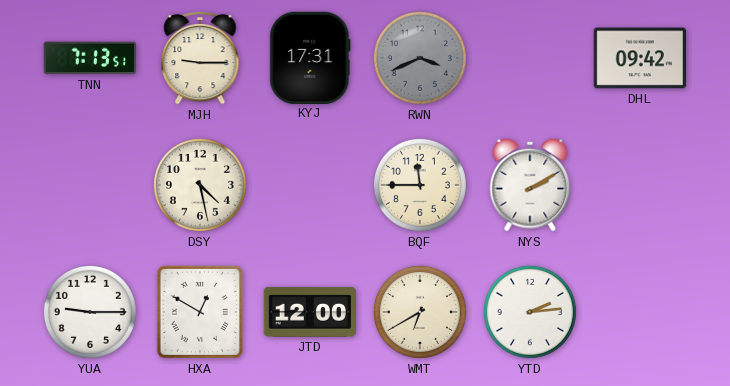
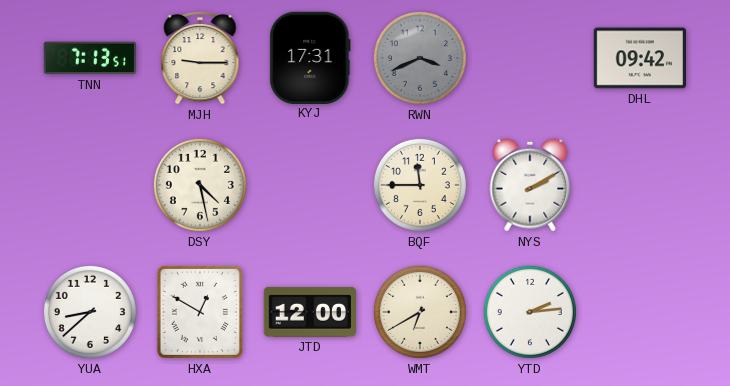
YUA: 9:15 -> 8:38 (90, 312)
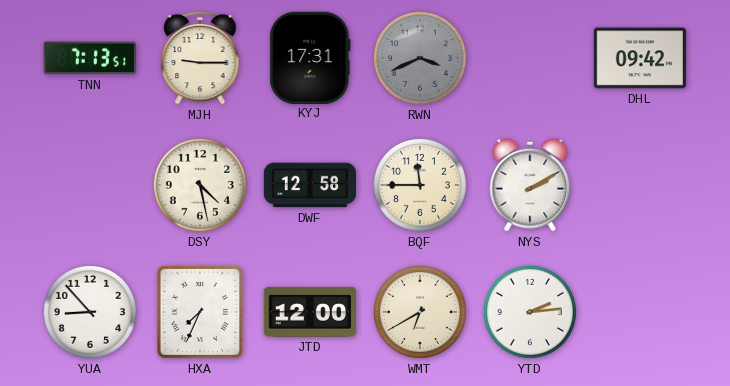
DWF: none -> 12:58 (310, 185)
YUA: 8:38 -> 8:53 (90, 312)
HXA: 12:50 -> 7:34 (200, 312)
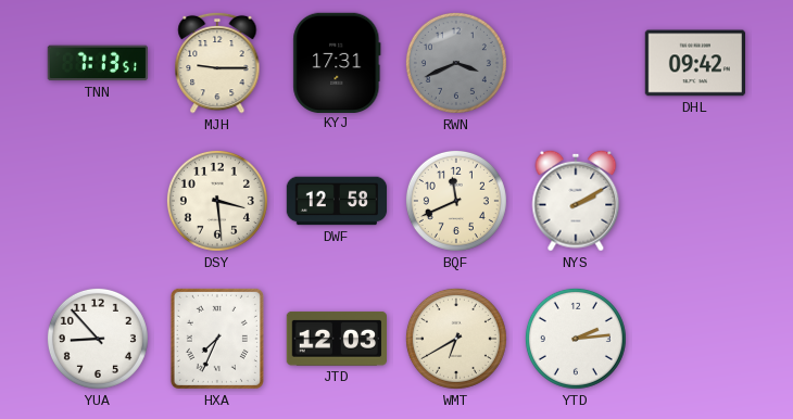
DSY: 4:28 -> 3:29 (217, 201)
BQF: 11:45 -> 11:41 (456, 201)
JTD: 12:00 -> 12:03 (336, 339)
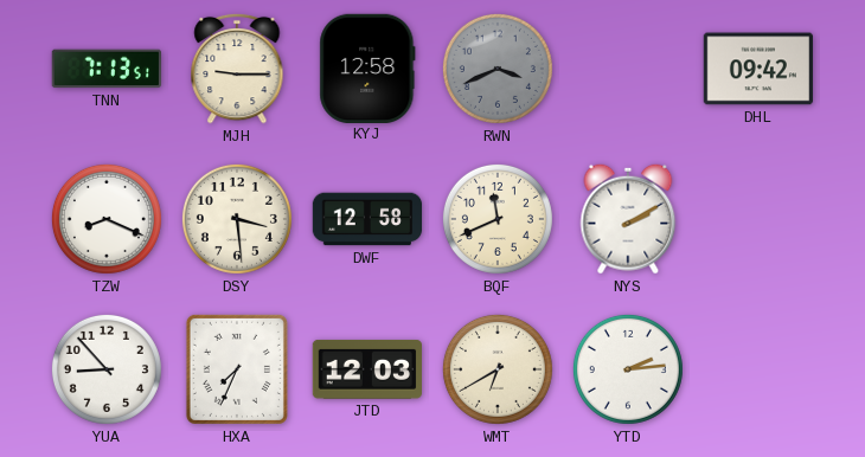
KYJ: 17:31 -> 12:58 (367, 67)
TZW: none -> 8:19 (107, 219)
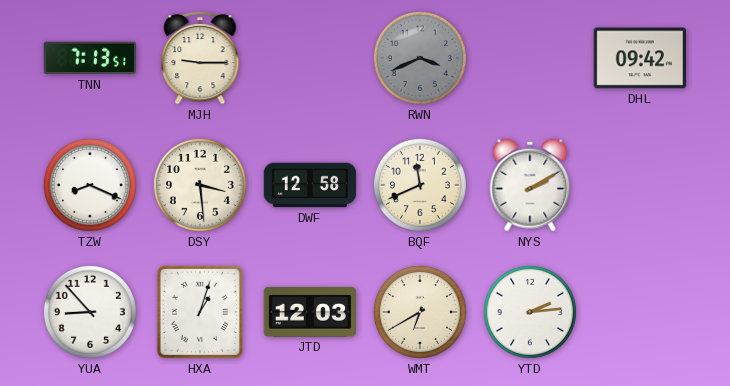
KYJ: 12:58 -> none (367, 67)
HXA: 7:34 -> 1:03 (200, 312)
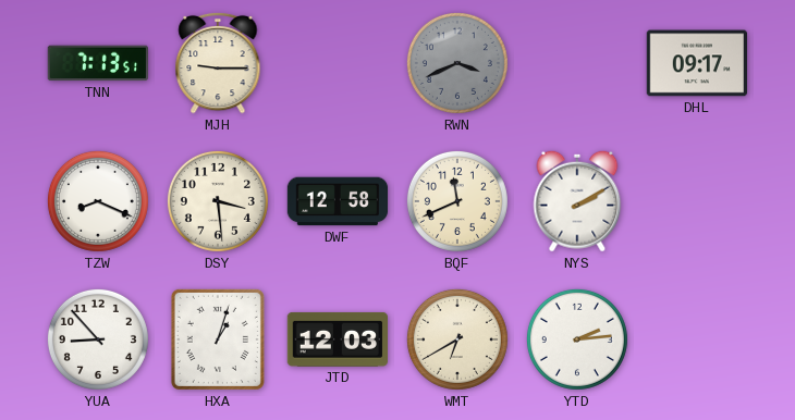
DHL: 09:42 -> 09:17 (696, 63)
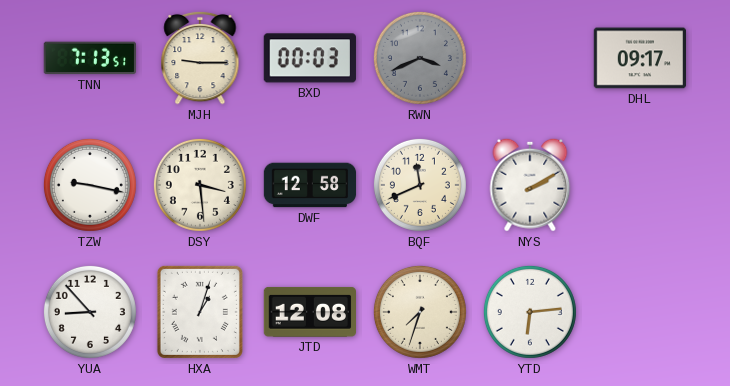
BXD: none -> 00:03 (310, 58)
TZW: 8:19 -> 9:17 (90, 185)
JTD: 12:03 -> 12:08 (309, 312)
WMT: 6:40 -> 7:33 (420, 312)
YTD: 2:14 -> 6:14 (530, 312)
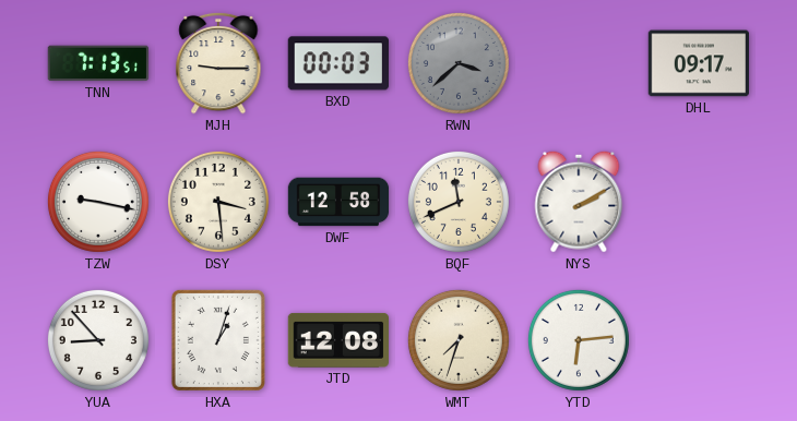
RWN: 3:41 -> 3:38 (459, 63)
